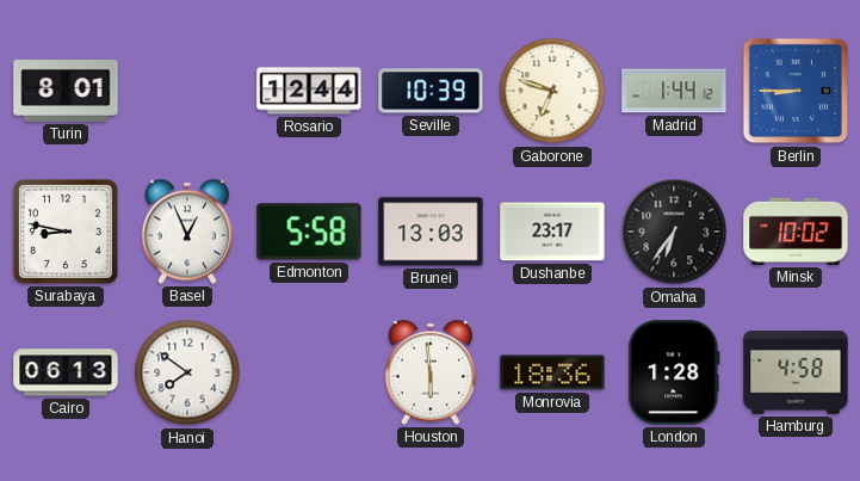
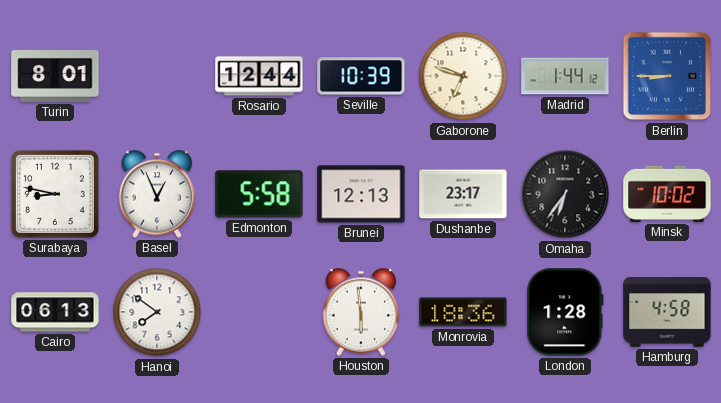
Brunei: 13:03 -> 12:13 (361, 194)
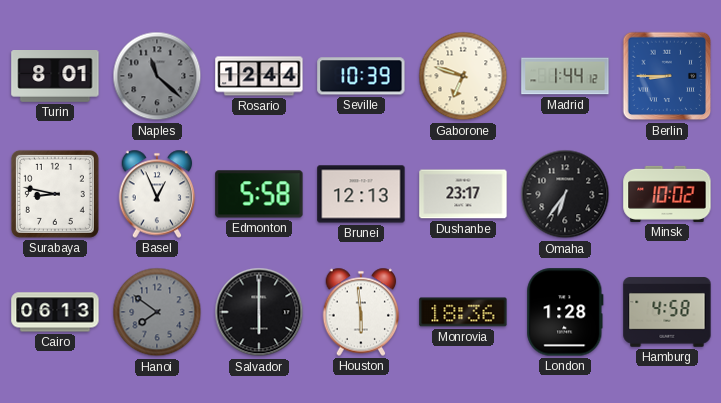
Naples: none -> 11:22 (157, 76)
Hanoi dial: white -> grey (157, 312)
Salvador: none -> 6:00 (259, 312)
